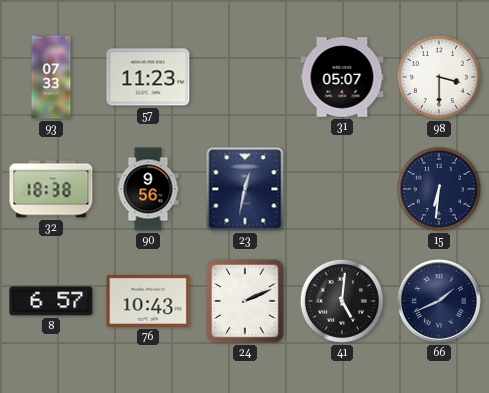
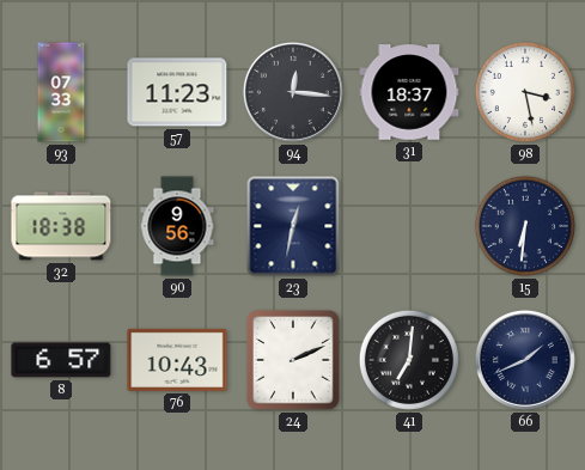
94: none -> 12:16 (293, 92)
31: 05:07 -> 18:37 (409, 92)
98: 3:30 -> 3:28 (525, 92)
41: 5:01 -> 7:01 (409, 360)
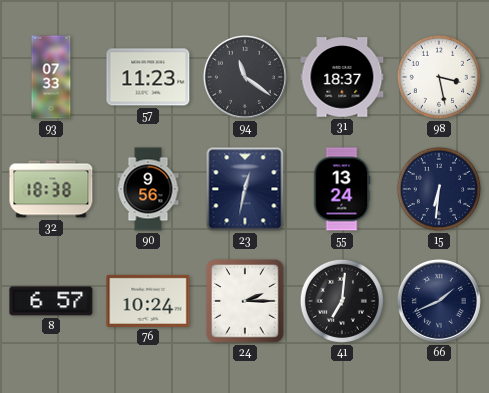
94: 12:16 -> 11:21 (245, 77)
55: none -> 13:24 (342, 189)
76: 10:43 -> 10:24 (148, 301)
24: 2:11 -> 2:15 (245, 301)
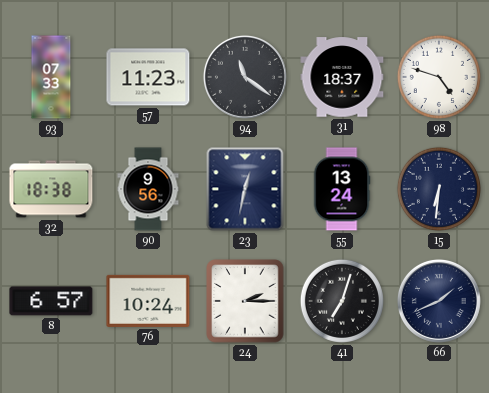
98: 3:28 -> 4:48 (439, 77)
41: 7:01 -> 7:03 (342, 301)
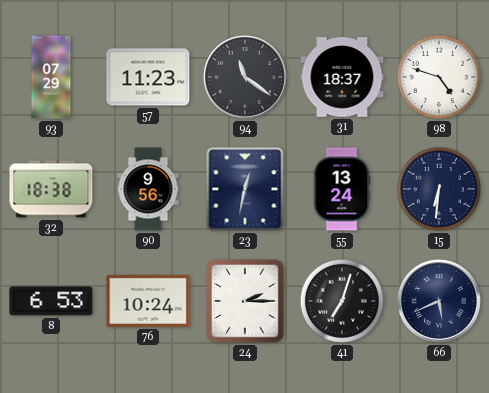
93: 07:33 -> 07:29 (51, 77)
8: 6:57 -> 6:53 (51, 301)
66: 1:41 -> 5:41 (439, 301)
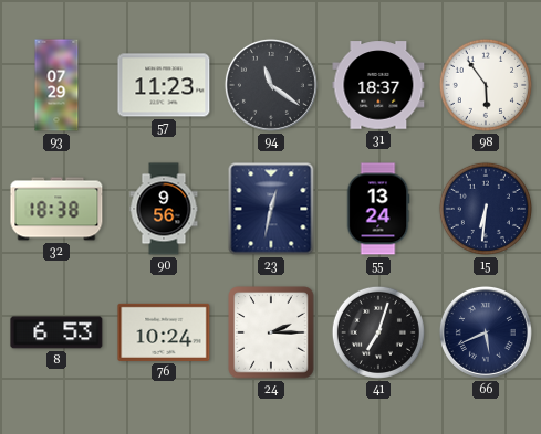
98: 4:48 -> 5:54 (486, 85)
